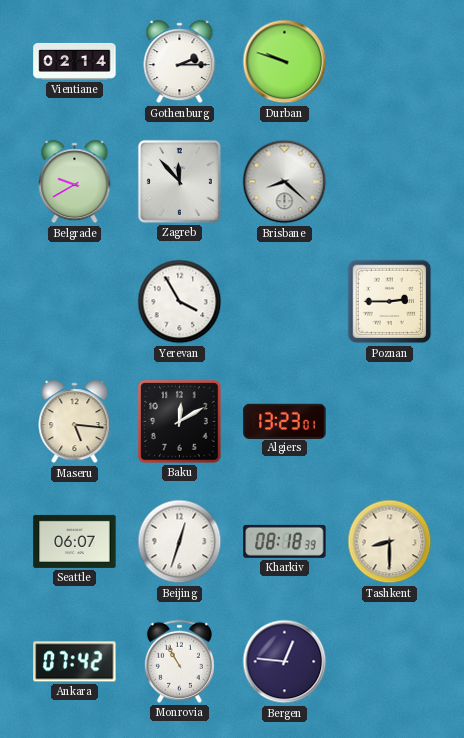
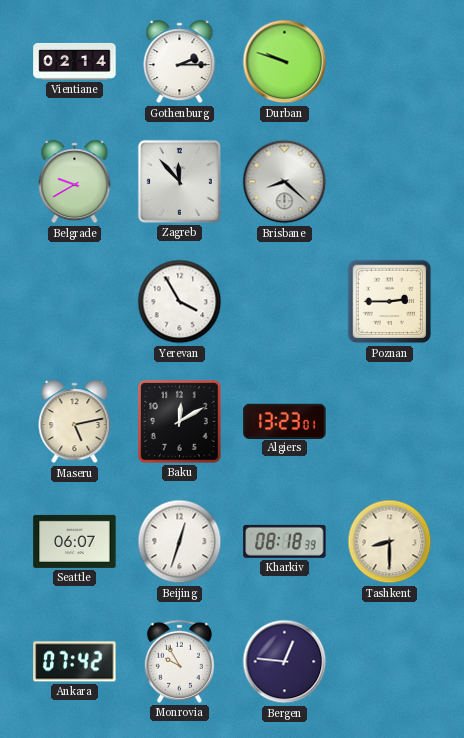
Maseru: 5:16 -> 5:13 (75, 422)
Monrovia: 10:55 -> 9:55 (179, 661)
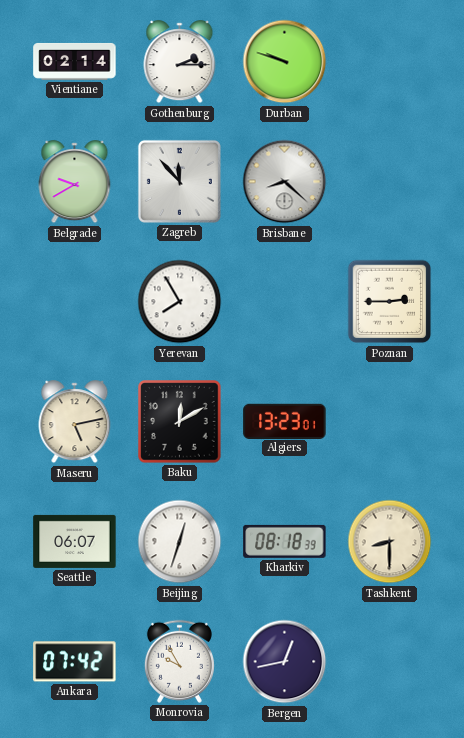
Yerevan: 3:55 -> 7:55 (180, 302)
Bergen: 12:46 -> 12:43 (285, 662)
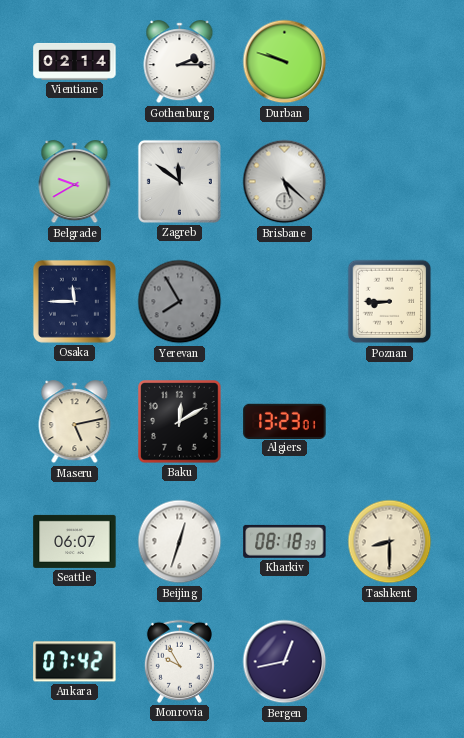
Zagreb: 11:53 -> 11:51 (179, 181)
Brisbane: 8:22 -> 5:22 (285, 182)
Osaka: none -> 11:45 (74, 301)
Yerevan dial: white -> grey (180, 302)
Poznan: 2:45 -> 8:45 (390, 302)
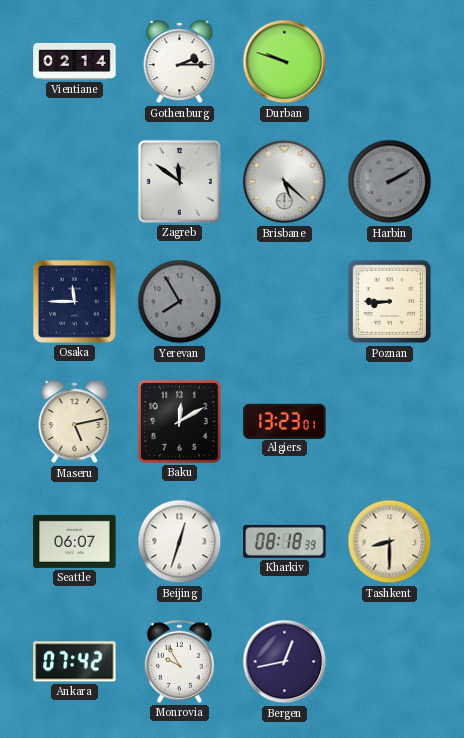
Belgrade: 9:40 -> none (75, 182)
Harbin: none -> 2:10 (390, 182)
